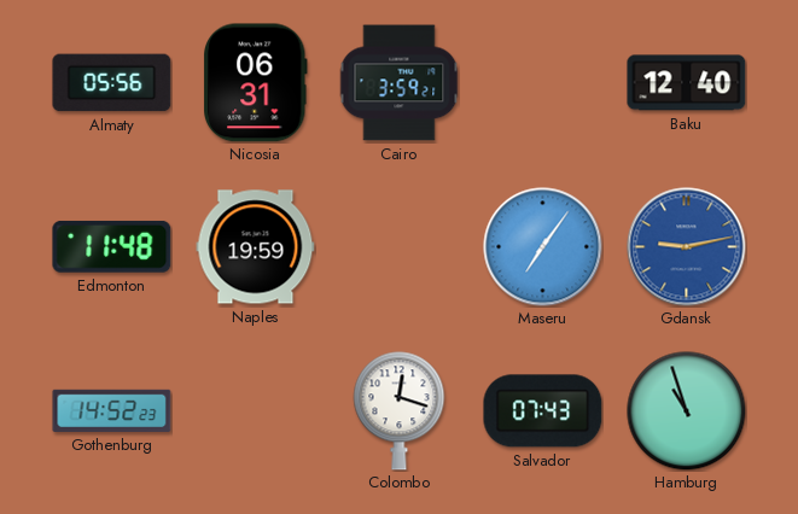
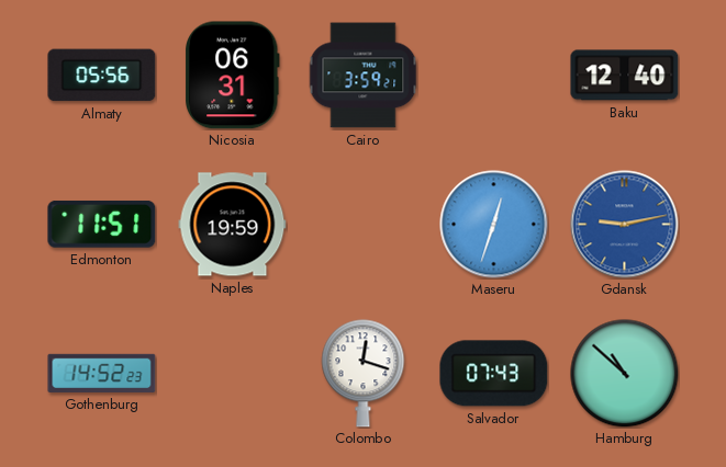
Edmonton: 11:48 -> 11:51 (102, 224)
Maseru: 7:06 -> 12:33 (494, 225)
Hamburg: 10:57 -> 10:52 (625, 374)
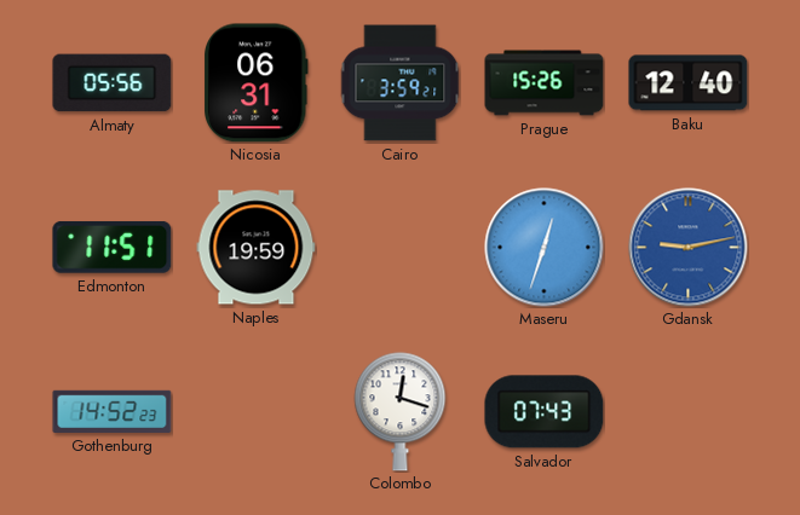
Prague: none -> 15:26 (545, 83)
Hamburg: 10:52 -> none (625, 374)
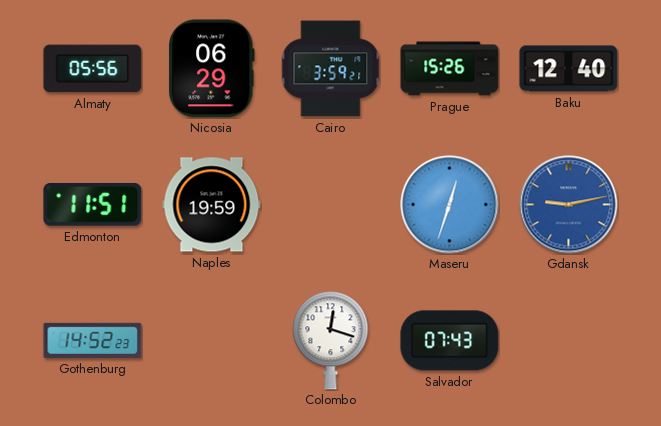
Nicosia: 06:31 -> 06:29 (212, 69)
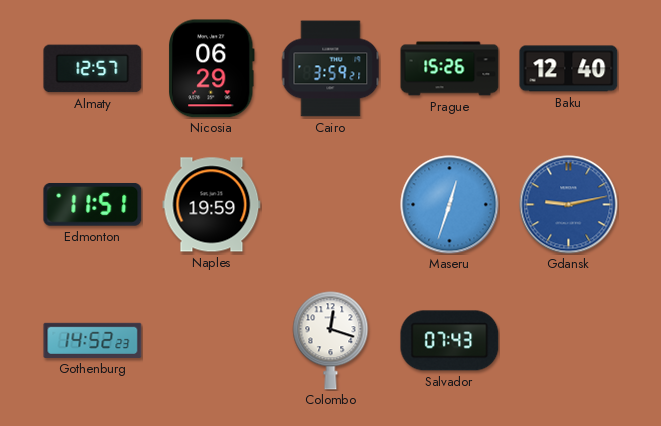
Almaty: 05:56 -> 12:57 (93, 69)
